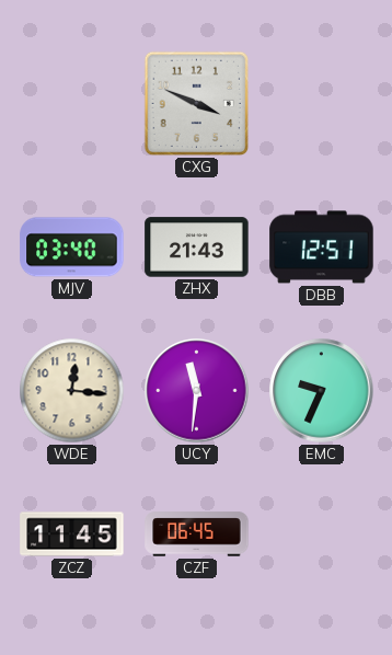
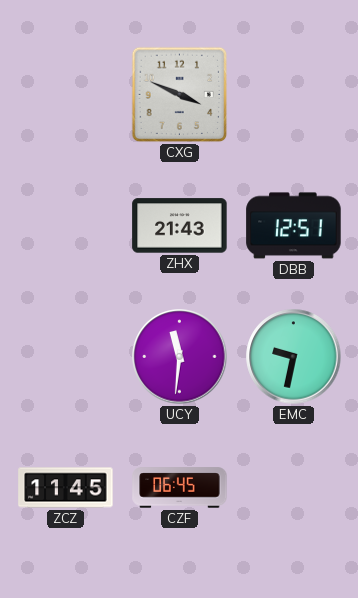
MJV: 03:40 -> none (72, 248)
WDE: 12:16 -> none (72, 391)
EMC: 9:34 -> 9:32 (294, 357)
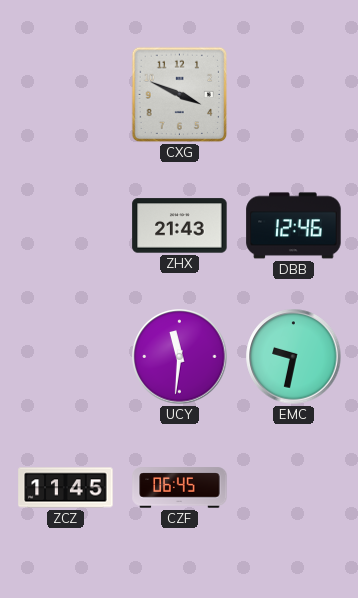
DBB: 12:51 -> 12:46 (294, 226)
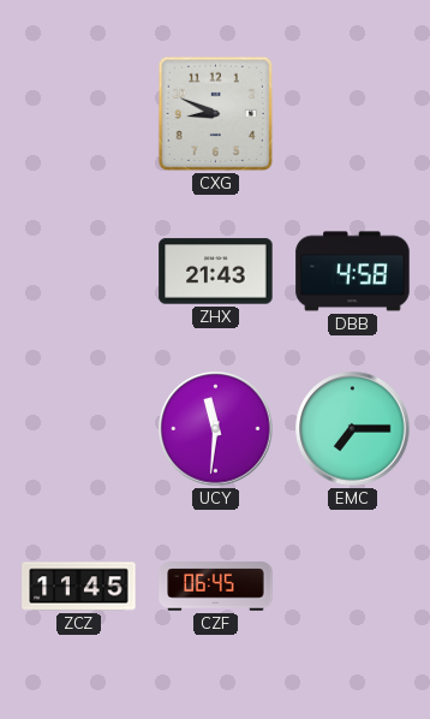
CXG: 3:49 -> 8:49 (216, 114)
DBB: 12:46 -> 4:58 (353, 272)
EMC: 9:32 -> 7:15 (353, 429)
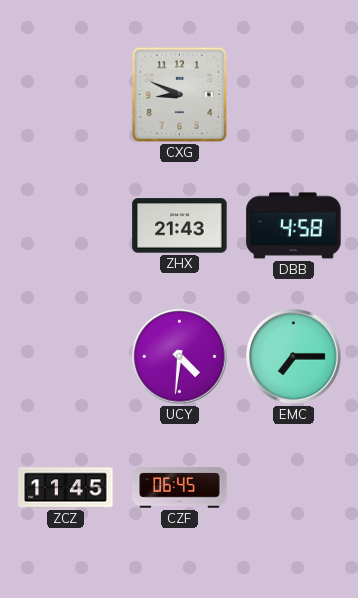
UCY: 11:31 -> 4:31 (180, 357)
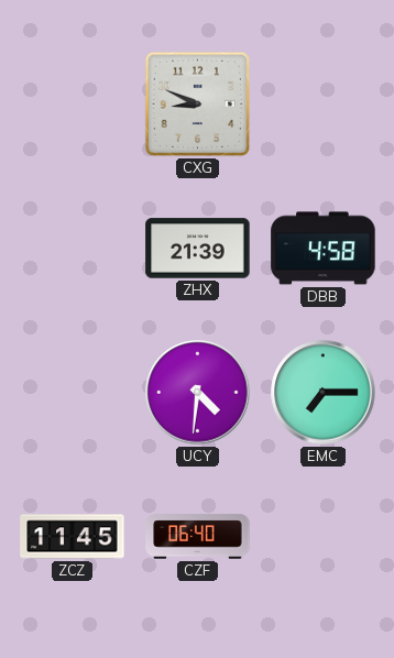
ZHX: 21:43 -> 21:39 (198, 249)
CZF: 06:45 -> 06:40 (198, 537)
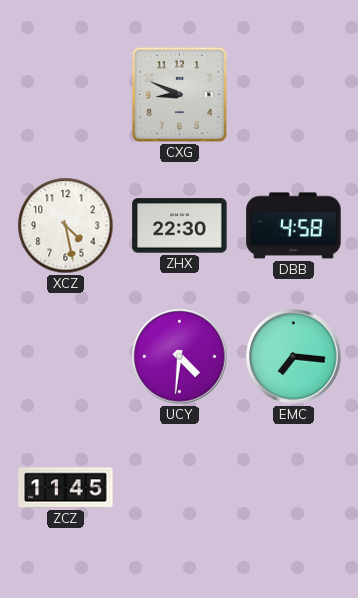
XCZ: none -> 4:28 (66, 226)
ZHX: 21:39 -> 22:30 (180, 226)
EMC: 7:15 -> 7:16 (294, 357)
CZF: 06:40 -> none (198, 537)
